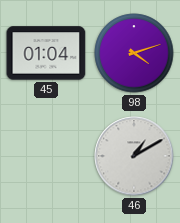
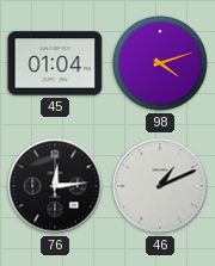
76: none -> 12:14 (55, 186)
46: 1:10 -> 1:11 (160, 186)
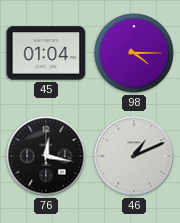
98: 4:12 -> 4:15 (134, 53)
76: 12:14 -> 12:17 (46, 156)
